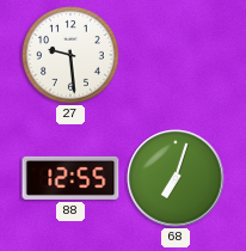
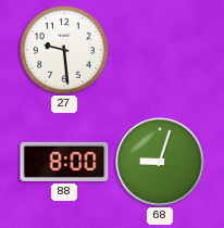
88: 12:55 -> 8:00 (64, 162)
68: 7:03 -> 9:03 (160, 162)
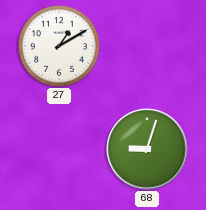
27: 9:29 -> 1:10 (60, 47)
88: 8:00 -> none (64, 162)
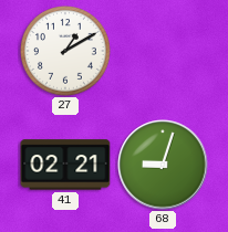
41: none -> 02:21 (65, 165)
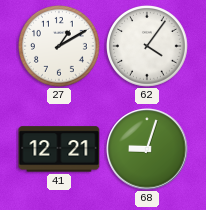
62: none -> 4:06 (148, 47)
41: 02:21 -> 12:21 (59, 149)
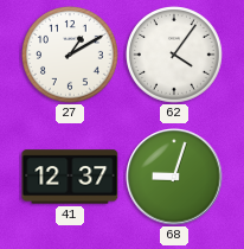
41: 12:21 -> 12:37 (70, 177)
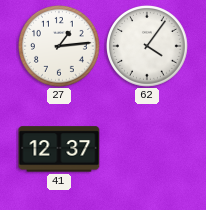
27: 1:10 -> 1:14 (60, 47)
68: 9:03 -> none (174, 177)
